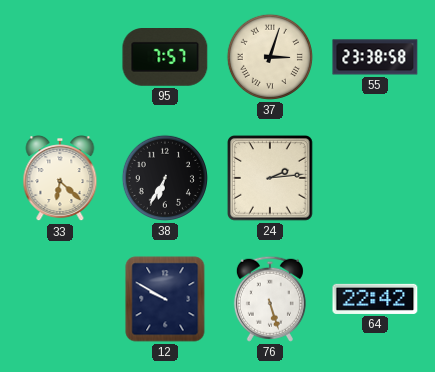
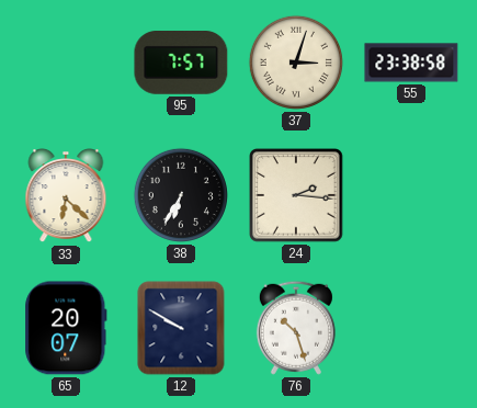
24: 2:14 -> 2:16 (297, 196)
65: none -> 20:07 (66, 328)
76: 5:27 -> 10:27 (296, 328)
64: 22:42 -> none (375, 299)
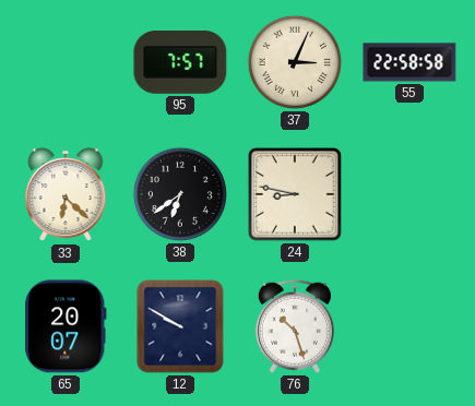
37: 3:03 -> 3:04 (295, 62)
55: 23:38 -> 22:58 (409, 62)
38: 6:35 -> 6:39 (180, 194)
24: 2:16 -> 8:47 (296, 195)
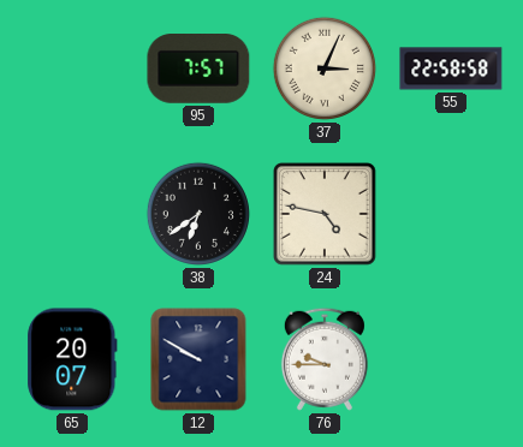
33: 6:22 -> none (66, 195)
24: 8:47 -> 4:47 (326, 215)
76: 10:27 -> 9:45 (325, 359)
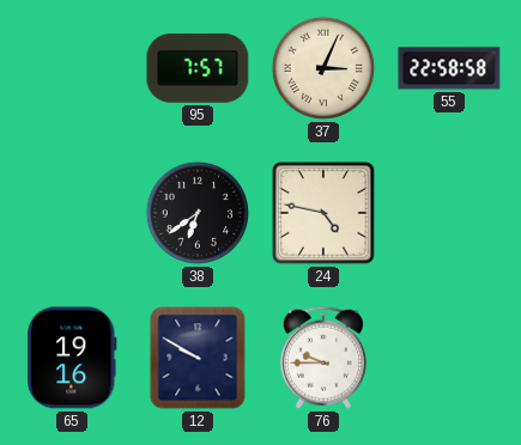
65: 20:07 -> 19:16 (72, 358)
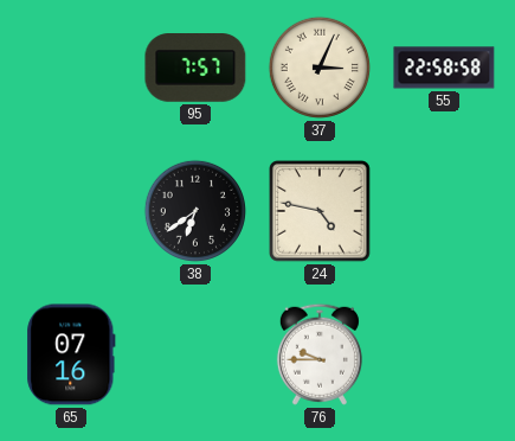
65: 19:16 -> 07:16 (71, 354)
12: 9:50 -> none (198, 358)
